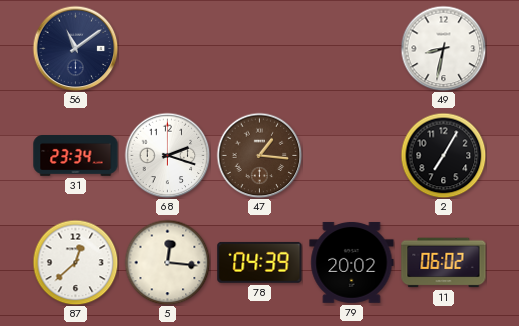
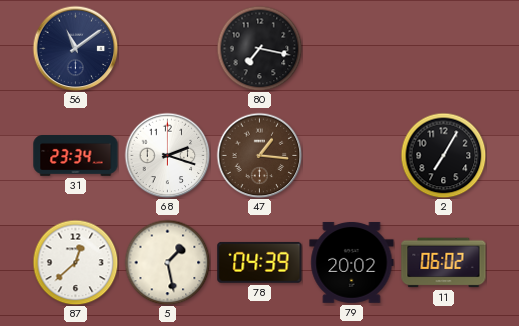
80: none -> 7:17 (259, 48)
49: 8:32 -> none (443, 48)
5: 12:16 -> 1:28 (167, 262)
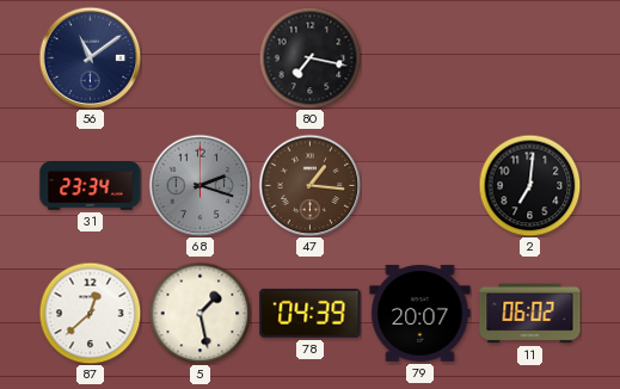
68 dial: white -> grey (199, 185)
2: 7:05 -> 7:01 (529, 185)
79: 20:02 -> 20:07 (421, 313)
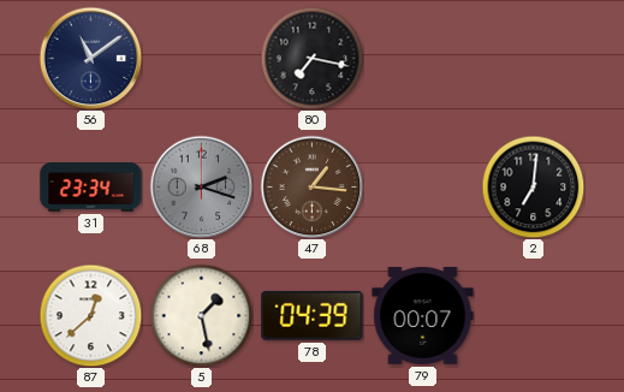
79: 20:07 -> 00:07 (423, 315)
11: 06:02 -> none (530, 314)
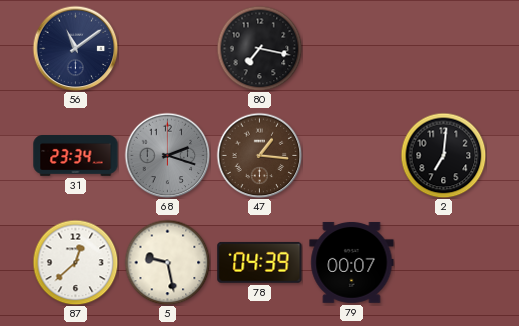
5: 1:28 -> 9:28 (167, 262)
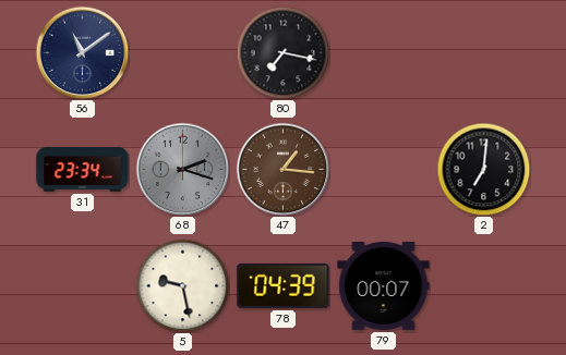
87: 12:38 -> none (75, 262)
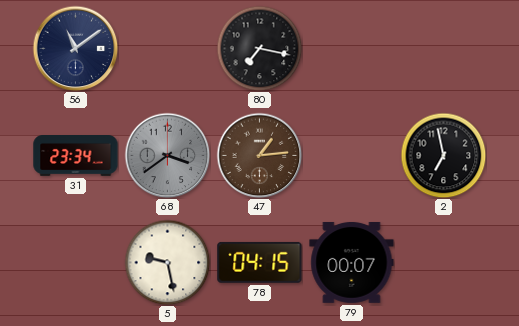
68: 2:18 -> 3:39 (167, 155)
47: 1:16 -> 1:14 (259, 155)
2: 7:01 -> 6:58 (443, 155)
78: 04:39 -> 04:15 (260, 262)
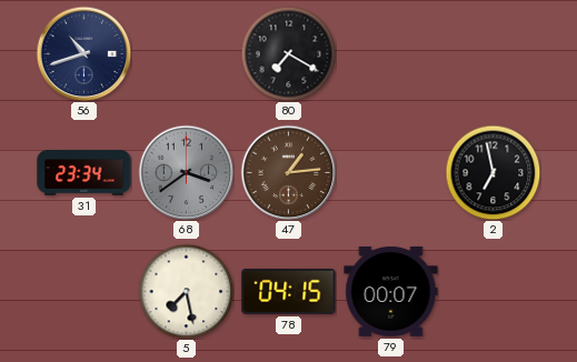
56: 11:09 -> 10:42 (83, 53)
80: 7:17 -> 7:20 (288, 53)
5: 9:28 -> 7:28 (186, 291)
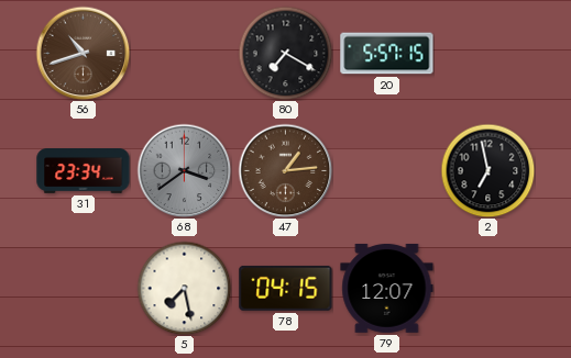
56 dial: navy -> brown (83, 53)
20: none -> 5:57 (387, 54)
79: 00:07 -> 12:07 (387, 288)
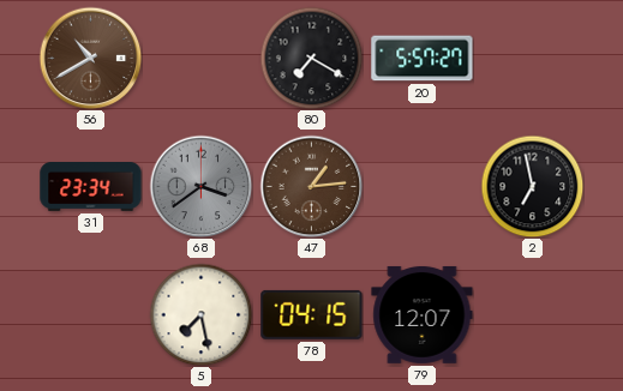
56: 10:42 -> 10:40 (90, 58)
20: 5:57:15 -> 5:57:27 (423, 59)
